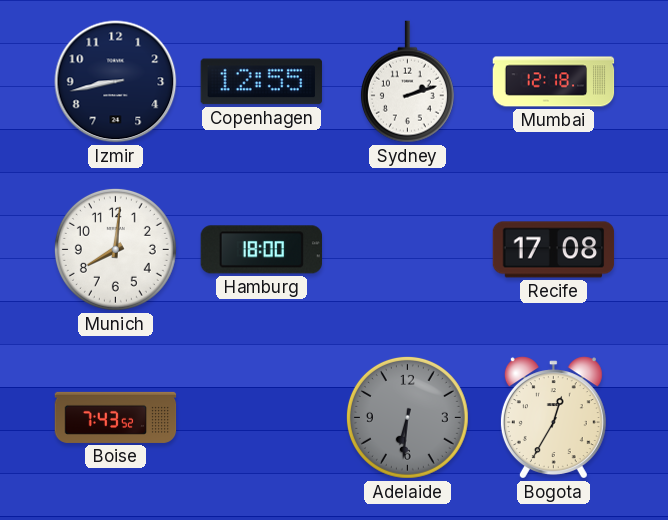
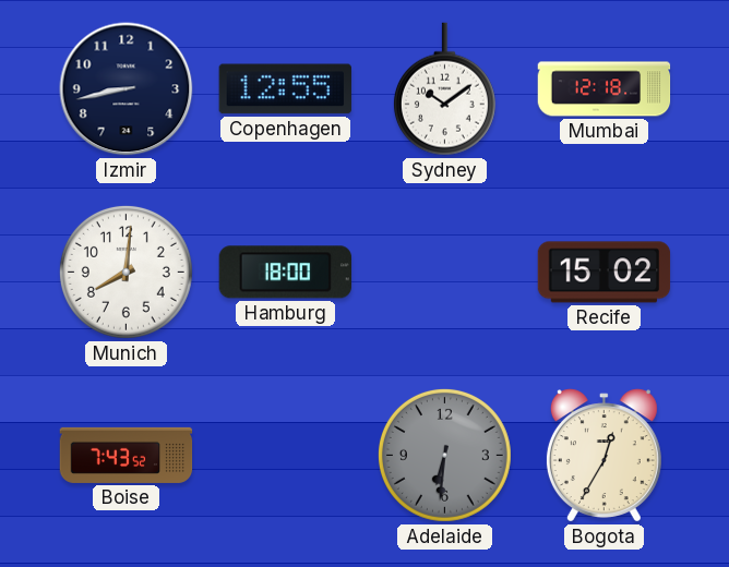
Sydney: 2:12 -> 10:09 (444, 89)
Recife: 17:08 -> 15:02 (605, 273)
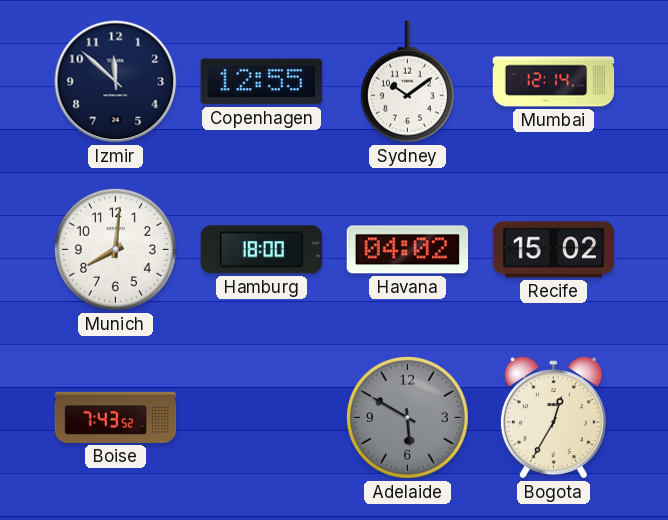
Izmir: 8:43 -> 11:52 (116, 82)
Mumbai: 12:18 -> 12:14 (554, 82)
Havana: none -> 04:02 (408, 250)
Adelaide: 6:31 -> 5:50 (407, 417)
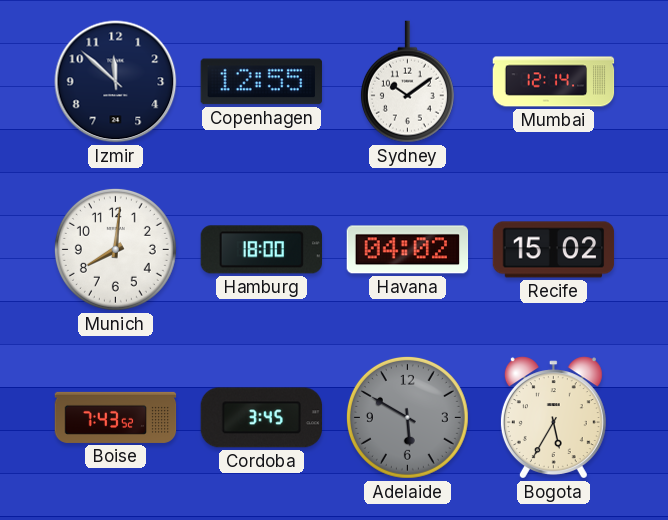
Cordoba: none -> 3:45 (261, 418)
Bogota: 12:35 -> 5:35 (553, 418)
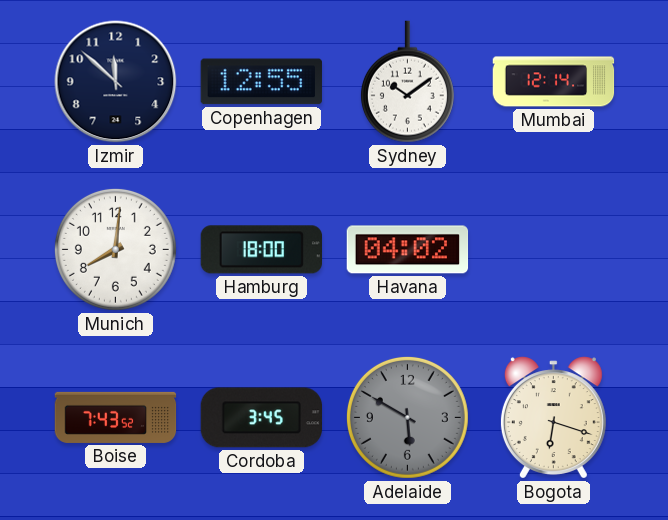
Recife: 15:02 -> none (554, 250)
Bogota: 5:35 -> 6:18 (553, 418)
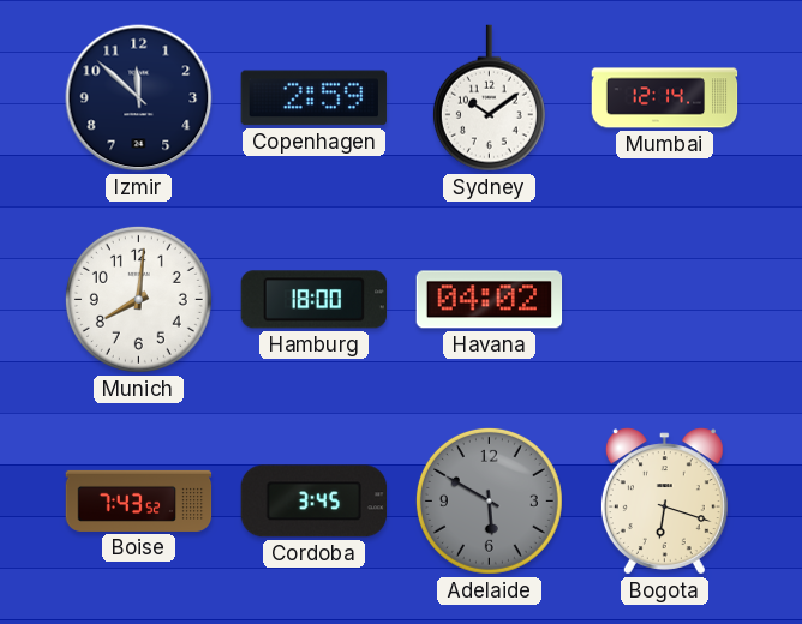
Copenhagen: 12:55 -> 2:59 (313, 98)
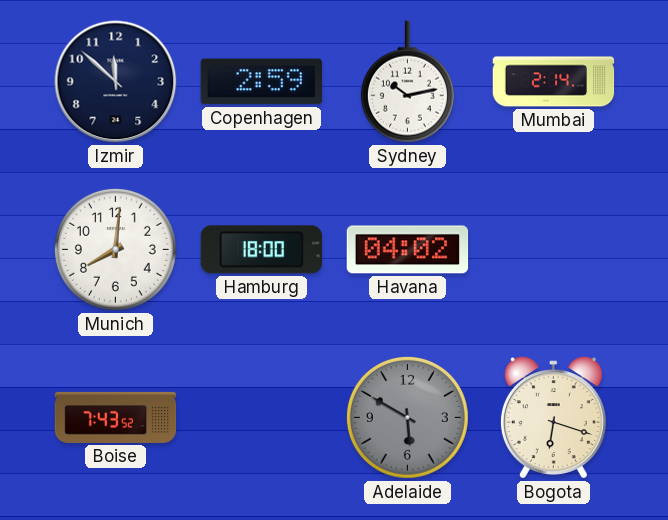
Sydney: 10:09 -> 10:13 (407, 82)
Mumbai: 12:14 -> 2:14 (554, 82)
Cordoba: 3:45 -> none (313, 502)
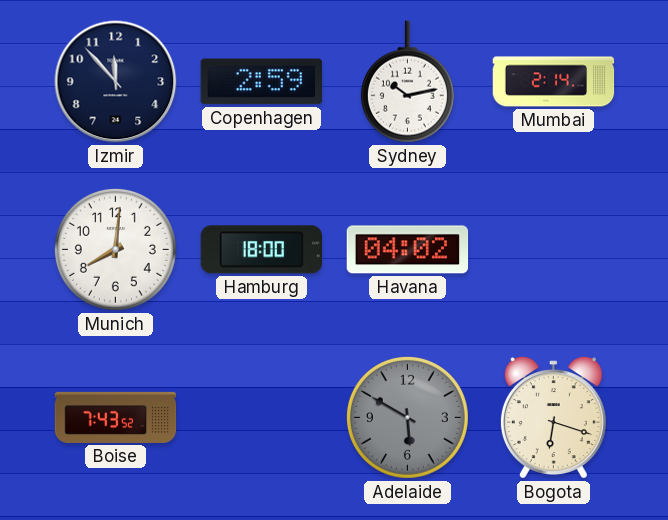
Izmir: 11:52 -> 11:53 (116, 82)
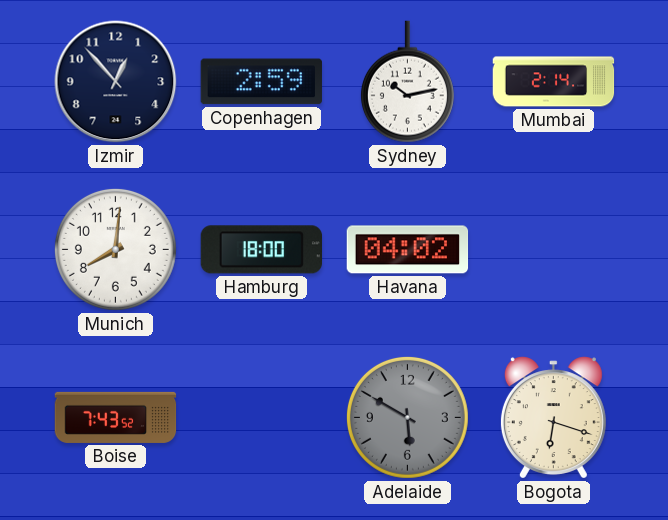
Izmir: 11:53 -> 12:53 (116, 82)
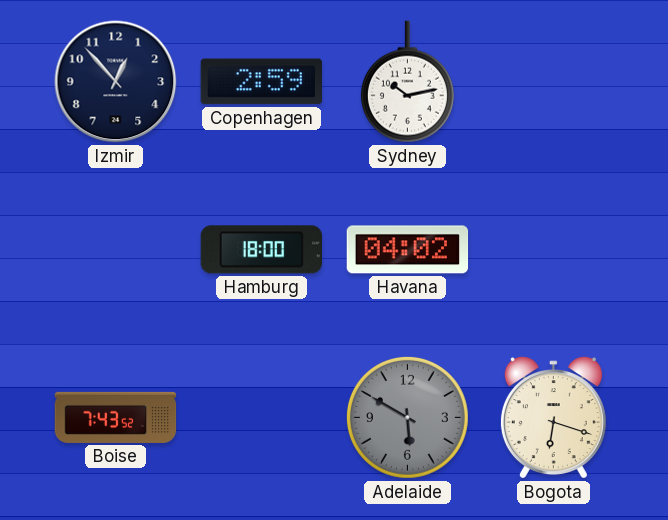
Mumbai: 2:14 -> none (554, 82)
Munich: 8:01 -> none (115, 249)
